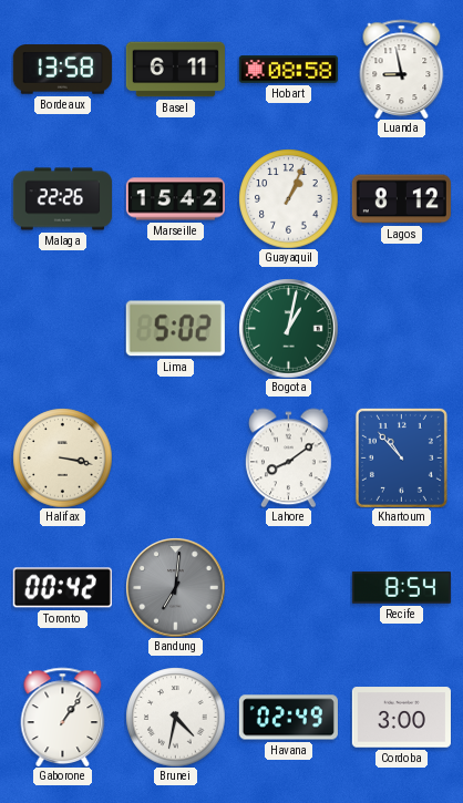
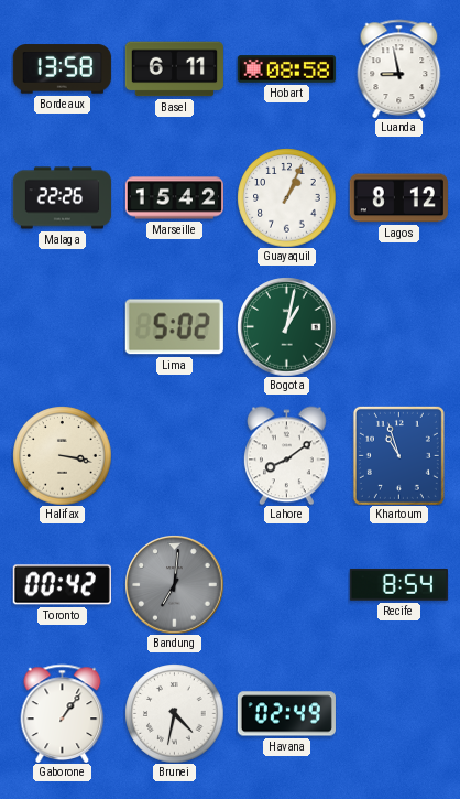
Khartoum: 10:53 -> 10:57 (398, 455)
Cordoba: 3:00 -> none (401, 718)
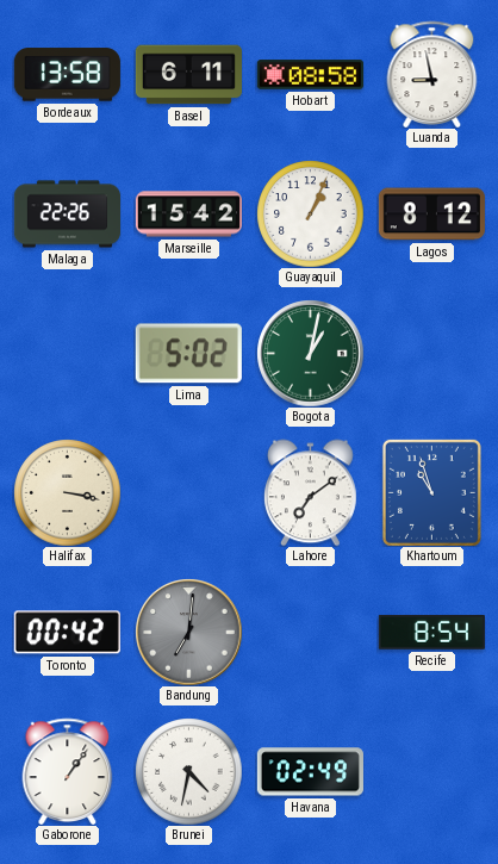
Lahore: 8:09 -> 7:09 (311, 492)
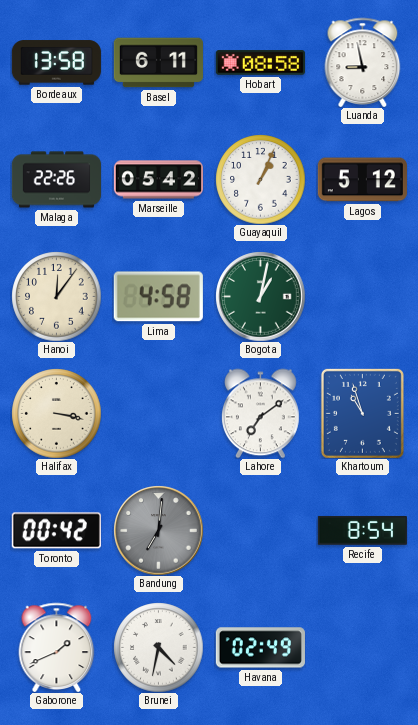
Marseille: 15:42 -> 05:42 (158, 180)
Lagos: 8:12 -> 5:12 (362, 180)
Hanoi: none -> 12:06 (56, 296)
Lima: 5:02 -> 4:58 (158, 297)
Gaborone: 1:06 -> 1:41 (57, 647)
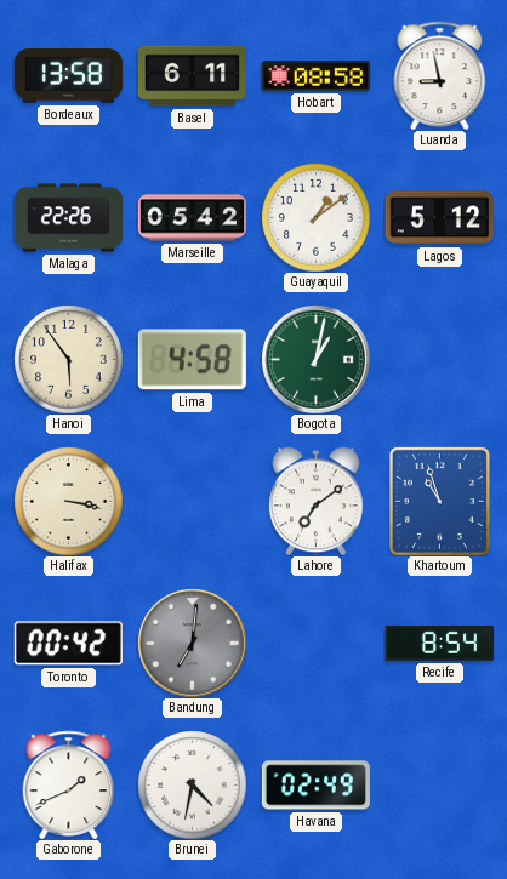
Guayaquil: 1:04 -> 1:09 (315, 217)
Hanoi: 12:06 -> 5:54 (68, 359)
